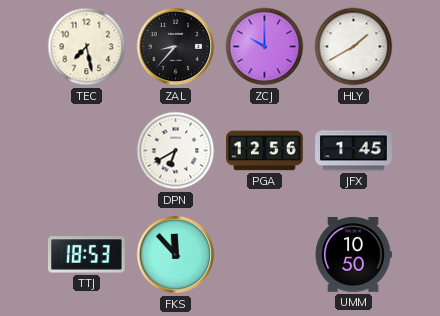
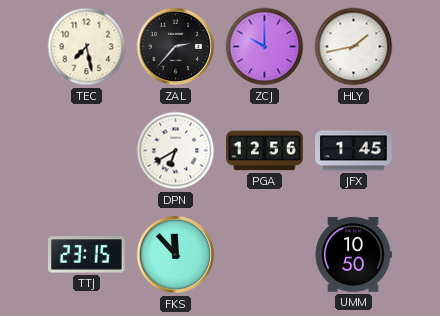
ZAL: 8:37 -> 2:37 (176, 47)
HLY: 1:40 -> 1:43 (354, 47)
TTJ: 18:53 -> 23:15 (87, 255)
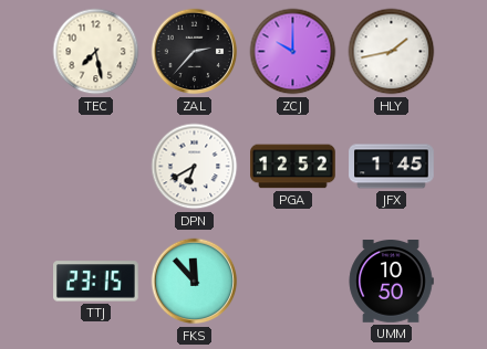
PGA: 12:56 -> 12:52 (293, 167)
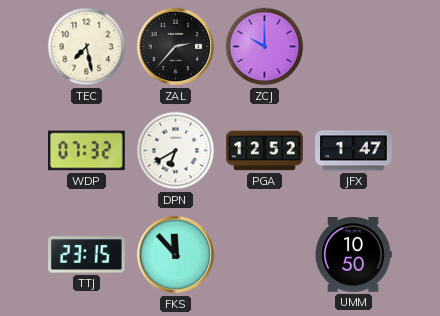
HLY: 1:43 -> none (392, 52)
WDP: none -> 07:32 (87, 151)
JFX: 1:45 -> 1:47 (354, 151)
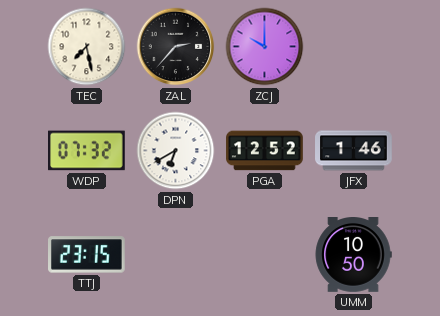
JFX: 1:47 -> 1:46 (354, 151)
FKS: 11:53 -> none (176, 255)
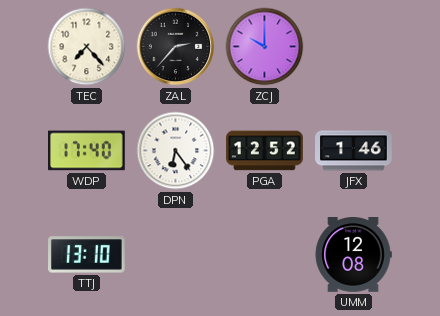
TEC: 7:28 -> 7:23 (87, 47)
WDP: 07:32 -> 17:40 (87, 151)
DPN: 6:40 -> 6:24 (176, 151)
TTJ: 23:15 -> 13:10 (87, 255)
UMM: 10:50 -> 12:08 (353, 255)
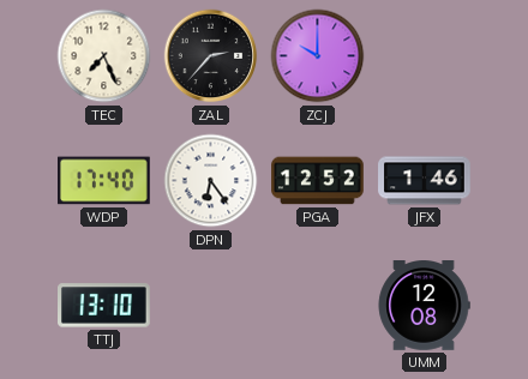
TEC: 7:23 -> 7:26 (104, 56)
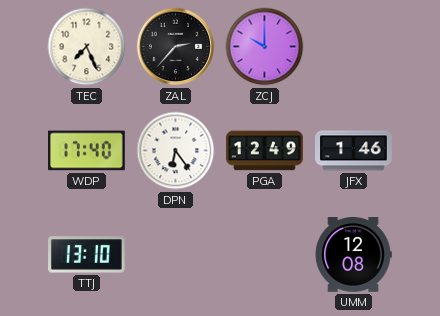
PGA: 12:52 -> 12:49 (265, 151)
